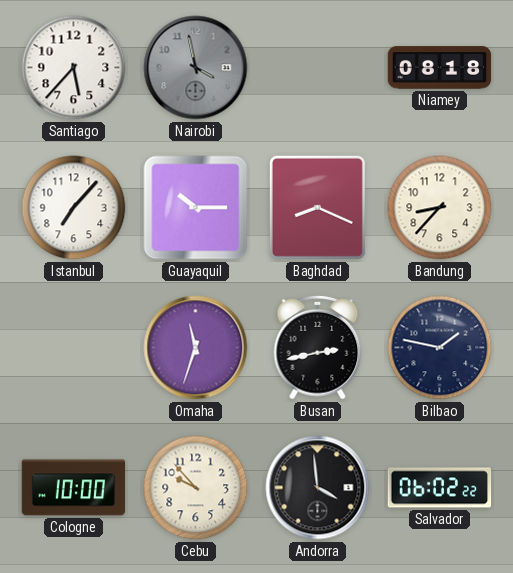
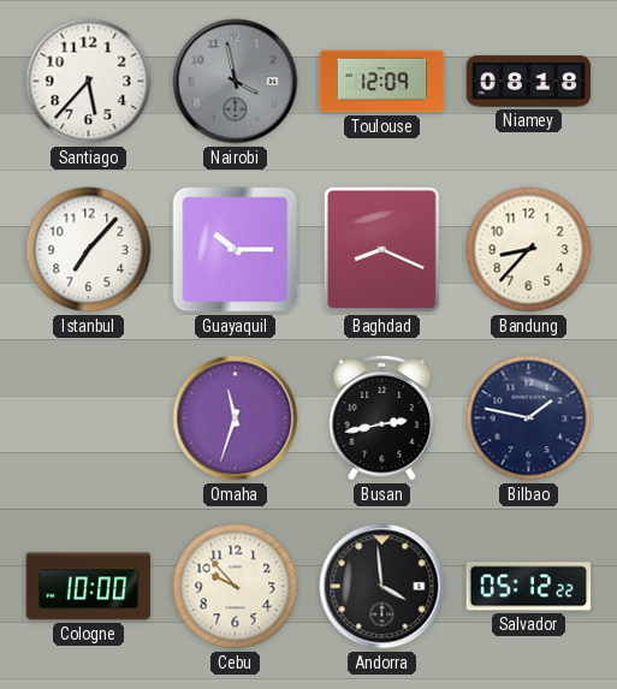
Toulouse: none -> 12:09 (382, 82)
Salvador: 06:02 -> 05:12 (529, 587)
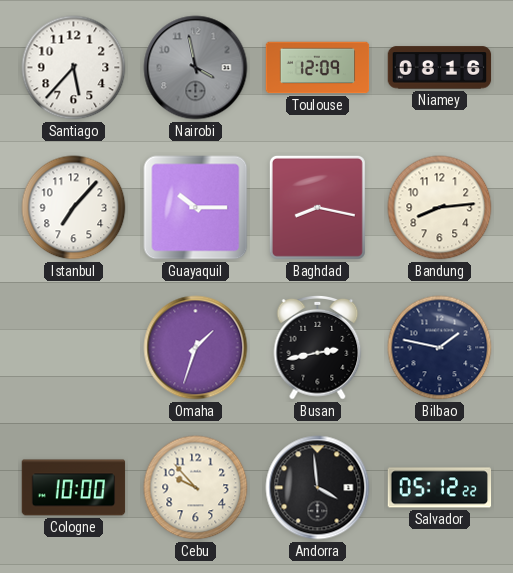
Niamey: 08:18 -> 08:16 (440, 68)
Baghdad: 8:19 -> 8:17 (317, 207)
Bandung: 8:37 -> 8:14 (440, 208)
Omaha: 11:33 -> 1:33 (196, 348)
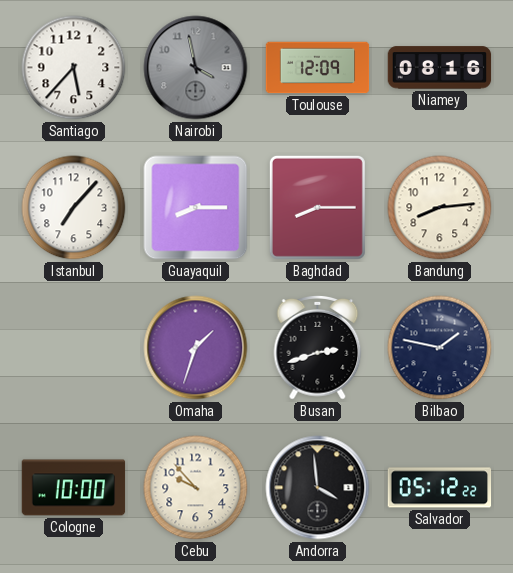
Guayaquil: 10:15 -> 8:15 (196, 208)
Baghdad: 8:17 -> 8:15 (317, 207)
Busan: 2:43 -> 2:42 (318, 347)
